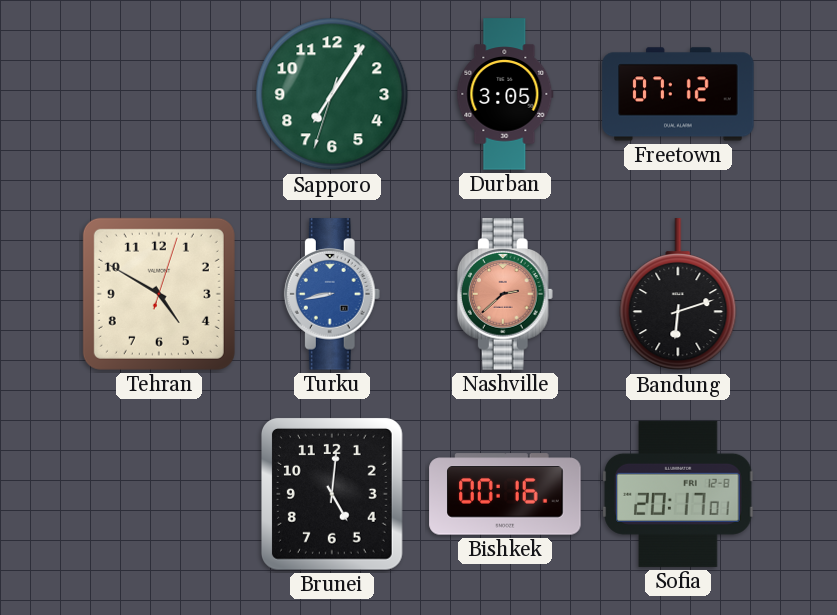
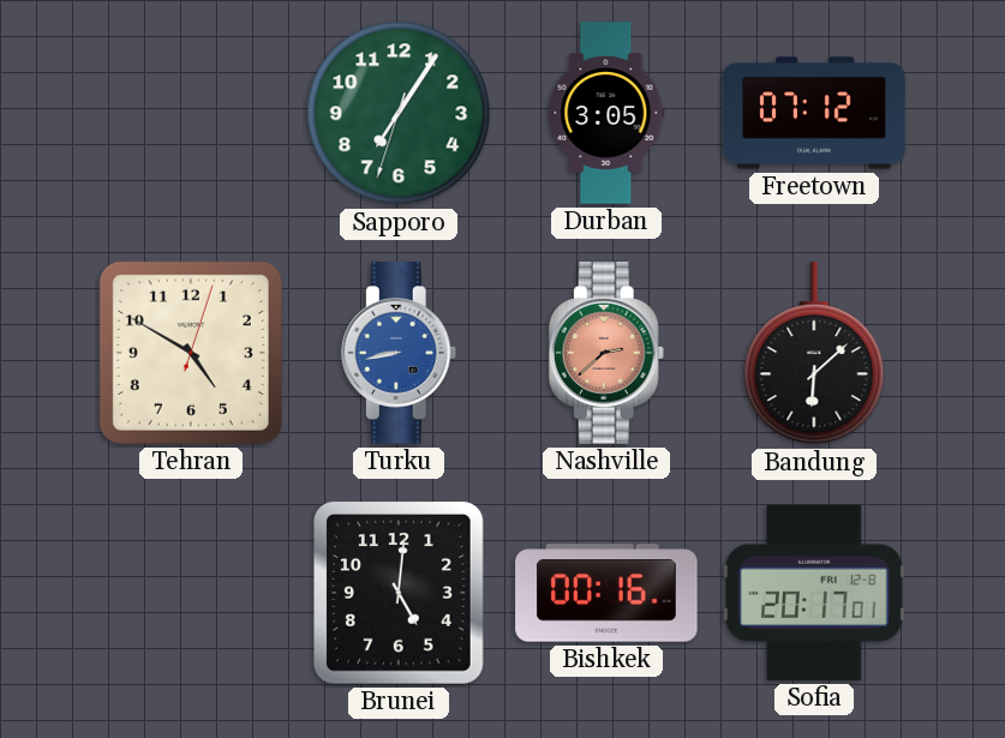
Bandung: 6:12 -> 6:08 (814, 354)
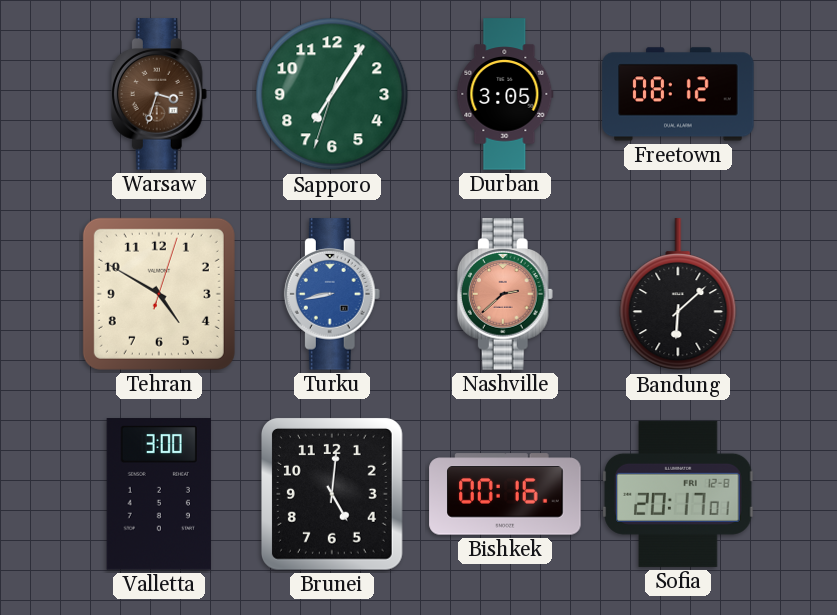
Warsaw: none -> 3:33 (159, 94)
Freetown: 07:12 -> 08:12 (678, 94)
Valletta: none -> 3:00 (159, 494)
